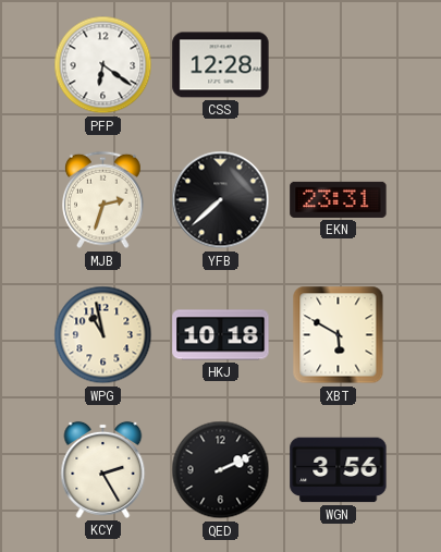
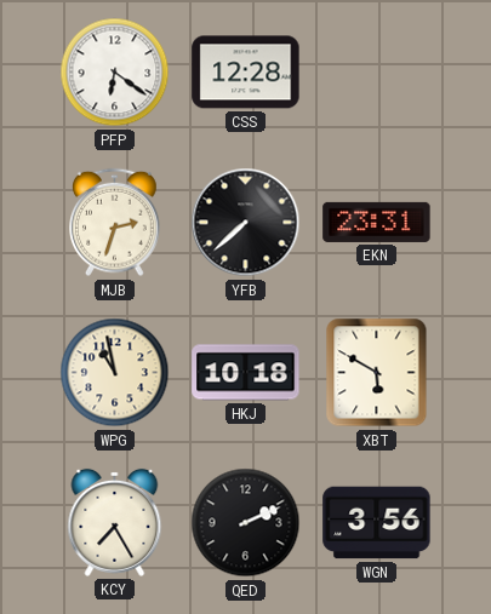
KCY: 2:25 -> 7:25 (115, 522)
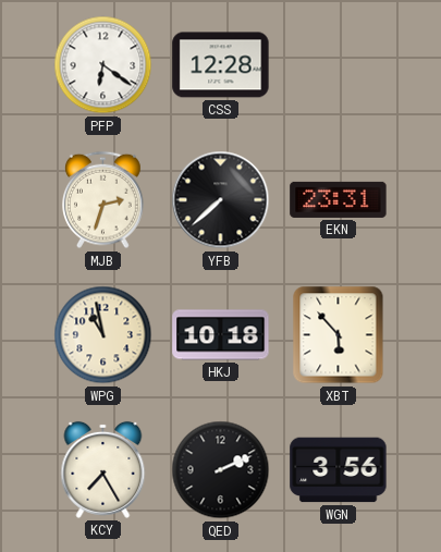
XBT: 5:50 -> 5:53 (339, 335)
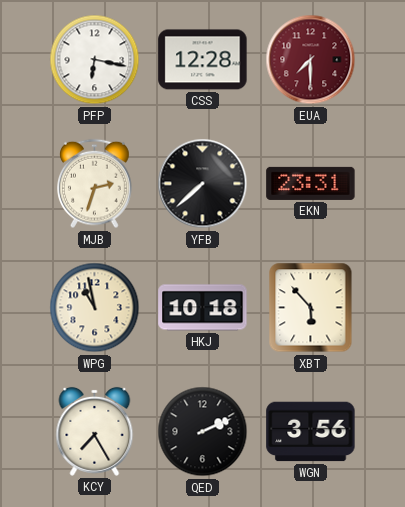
PFP: 6:21 -> 6:17 (95, 60)
EUA: none -> 7:30 (311, 60)
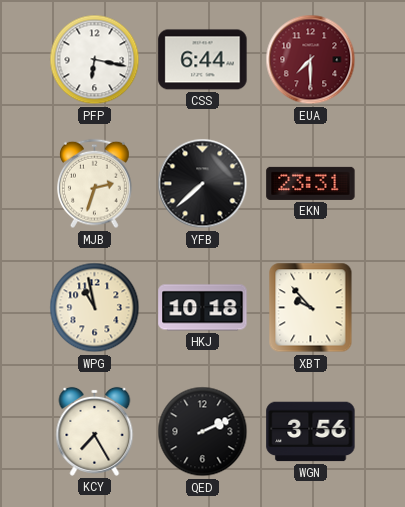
CSS: 12:28 -> 6:44 (203, 60)
XBT: 5:53 -> 9:53 (311, 308)
